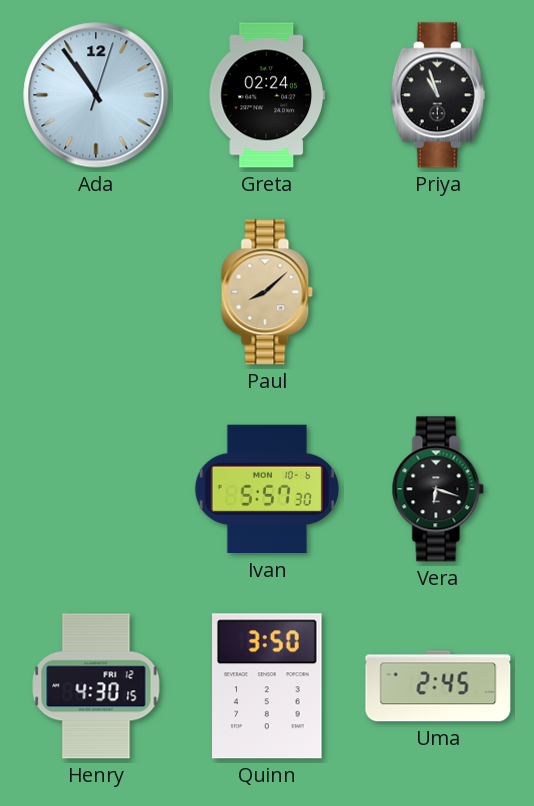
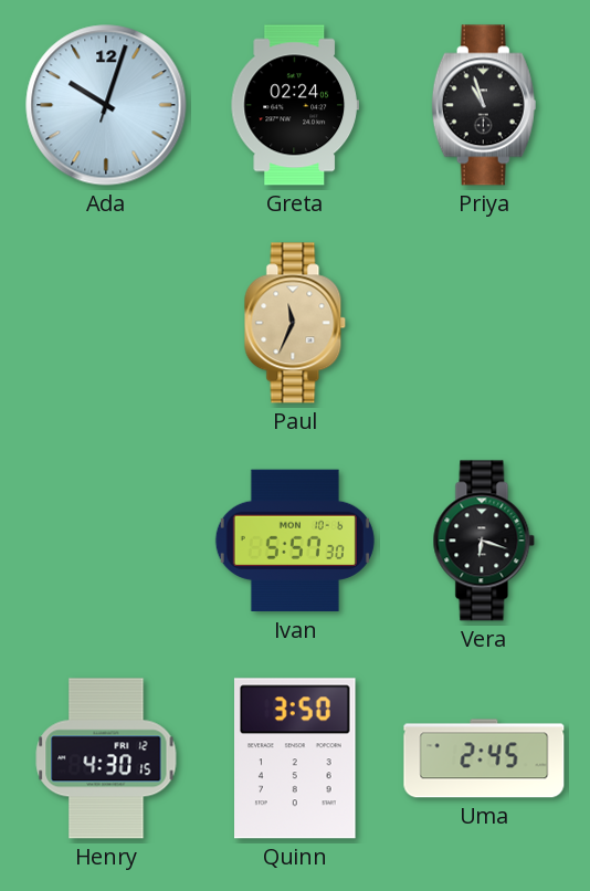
Ada: 10:54 -> 10:03 (106, 105)
Paul: 8:08 -> 11:34 (295, 323)
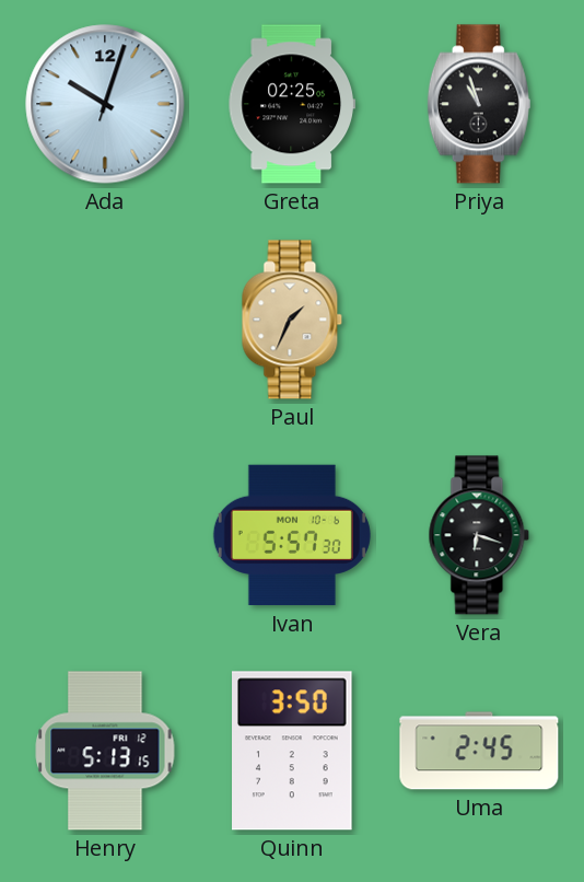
Greta: 02:24 -> 02:25 (291, 104)
Paul: 11:34 -> 1:34 (292, 320)
Henry: 4:30 -> 5:13 (105, 751)
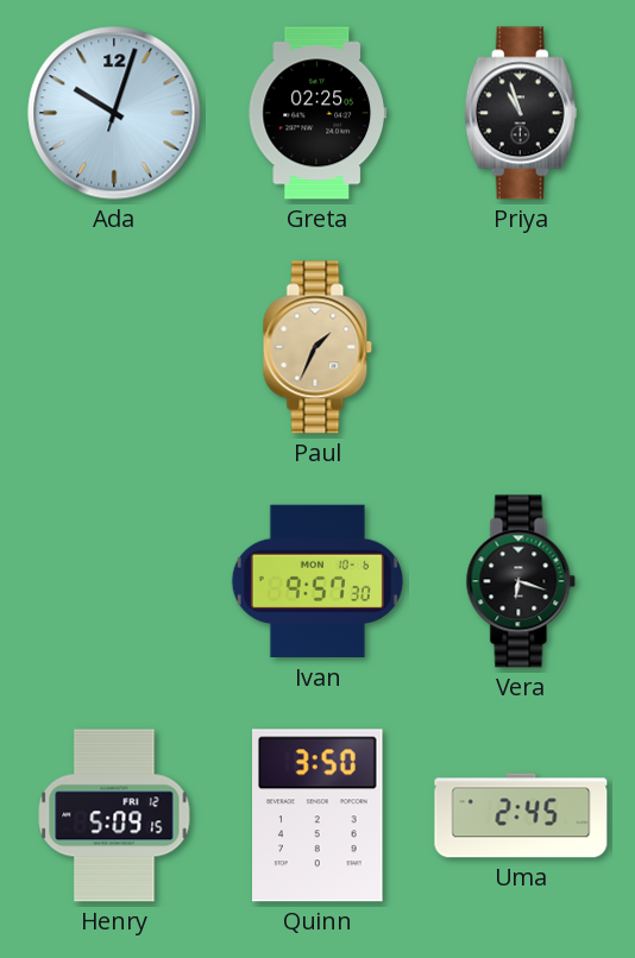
Ivan: 5:57 -> 9:57 (317, 581)
Henry: 5:13 -> 5:09 (114, 815)
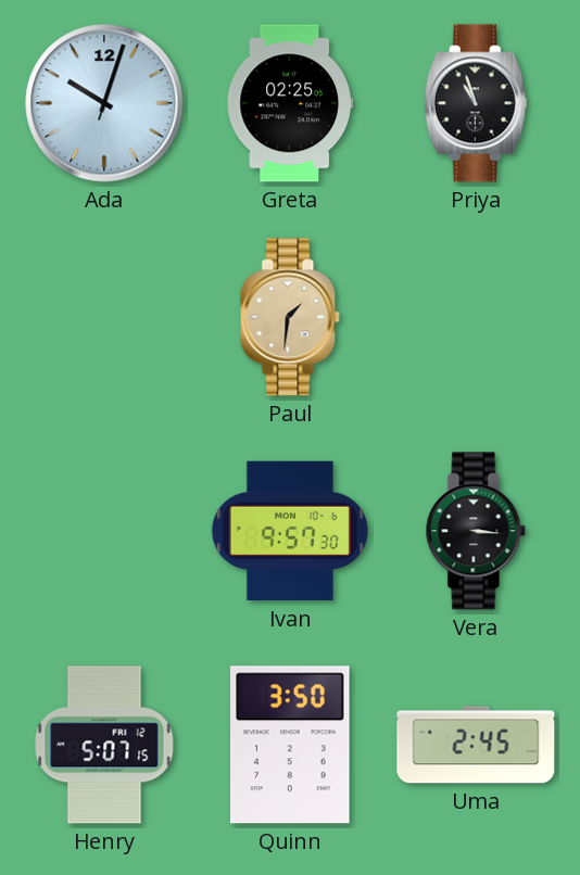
Paul: 1:34 -> 1:31 (290, 317)
Vera: 6:18 -> 3:16 (476, 531)
Henry: 5:09 -> 5:07 (104, 745)
